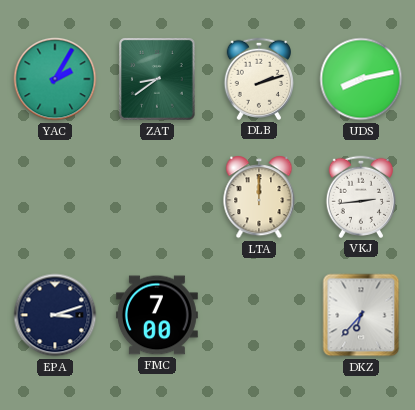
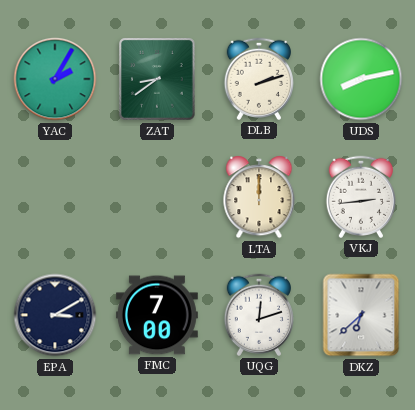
EPA: 3:12 -> 3:10 (55, 315)
UQG: none -> 12:12 (258, 315)
DKZ: 6:37 -> 6:38 (361, 315)
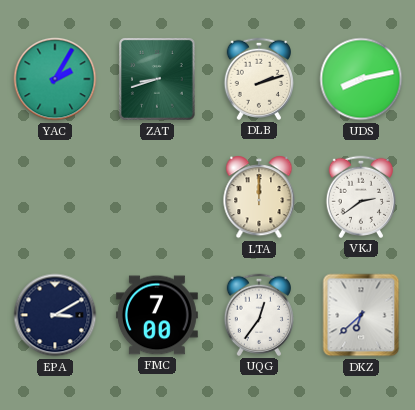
ZAT: 8:39 -> 8:42 (158, 80)
VKJ: 2:44 -> 2:39 (360, 197)
UQG: 12:12 -> 12:36 (258, 315)
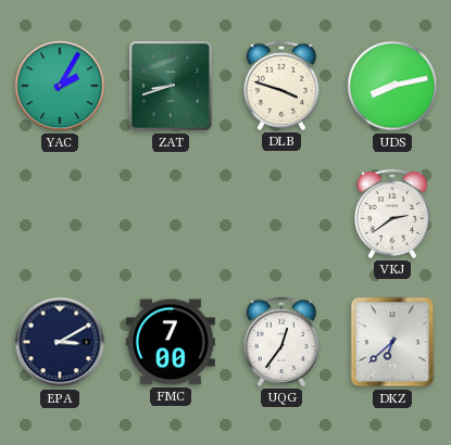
DLB: 2:12 -> 3:48 (280, 86)
LTA: 12:00 -> none (259, 197)
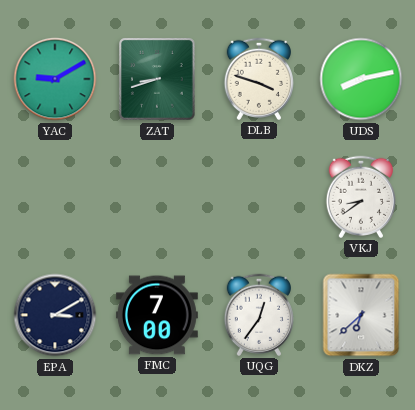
YAC: 2:05 -> 9:10 (55, 79)
VKJ: 2:39 -> 8:39 (360, 197)
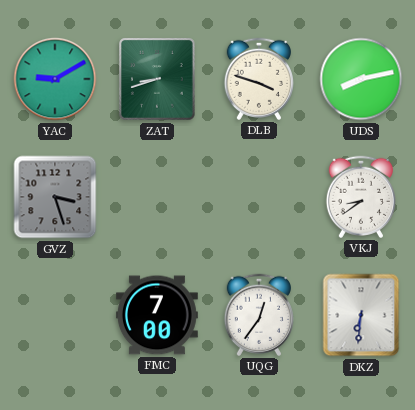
GVZ: none -> 3:27 (55, 197)
EPA: 3:10 -> none (55, 315)
DKZ: 6:38 -> 6:31 (361, 315)
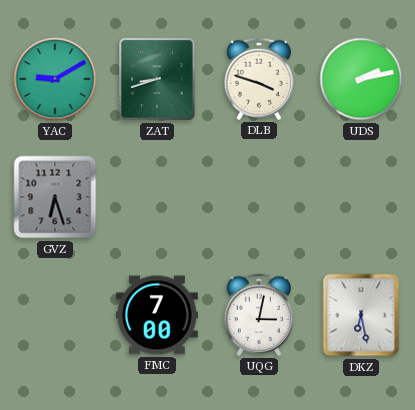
UDS: 8:13 -> 2:13 (361, 79)
GVZ: 3:27 -> 6:27 (55, 197)
VKJ: 8:39 -> none (360, 197)
UQG: 12:36 -> 3:02 (258, 315)
DKZ: 6:31 -> 6:28 (361, 315)
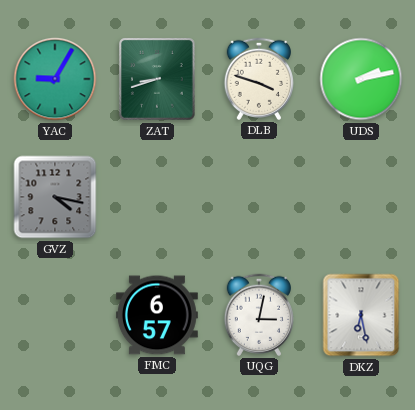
YAC: 9:10 -> 9:05 (55, 79)
GVZ: 6:27 -> 4:17 (55, 197)
FMC: 7:00 -> 6:57 (157, 315)
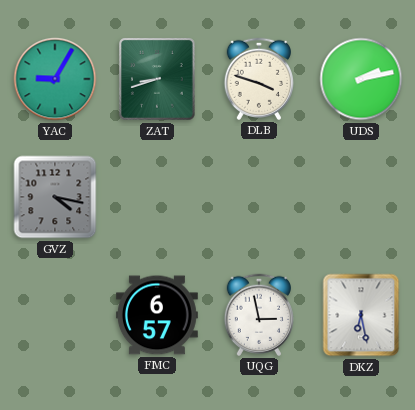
UQG: 3:02 -> 2:58 (258, 315)
